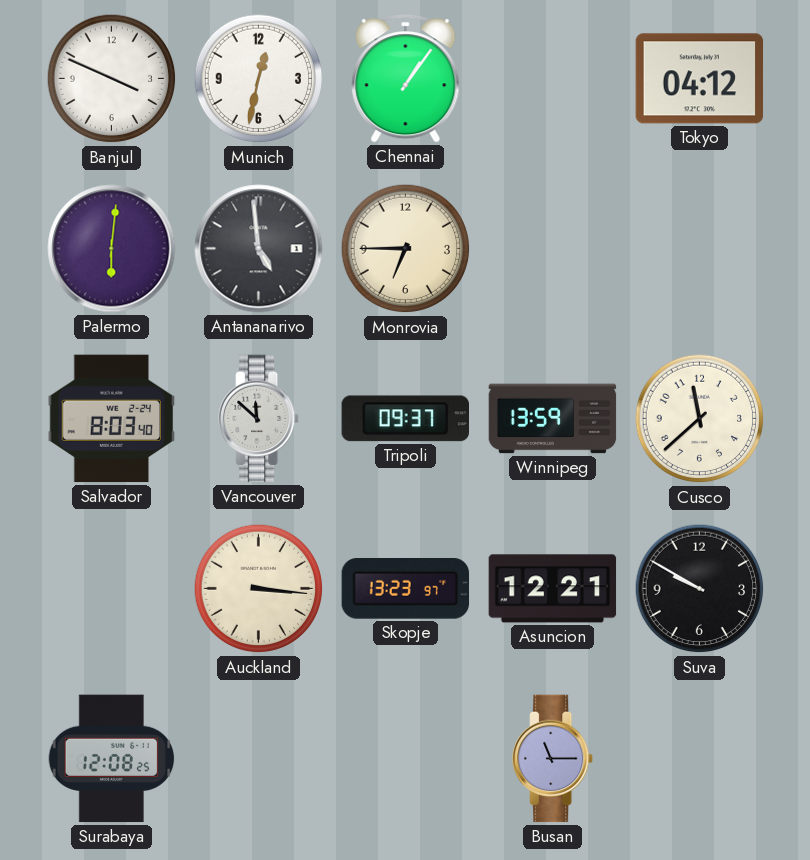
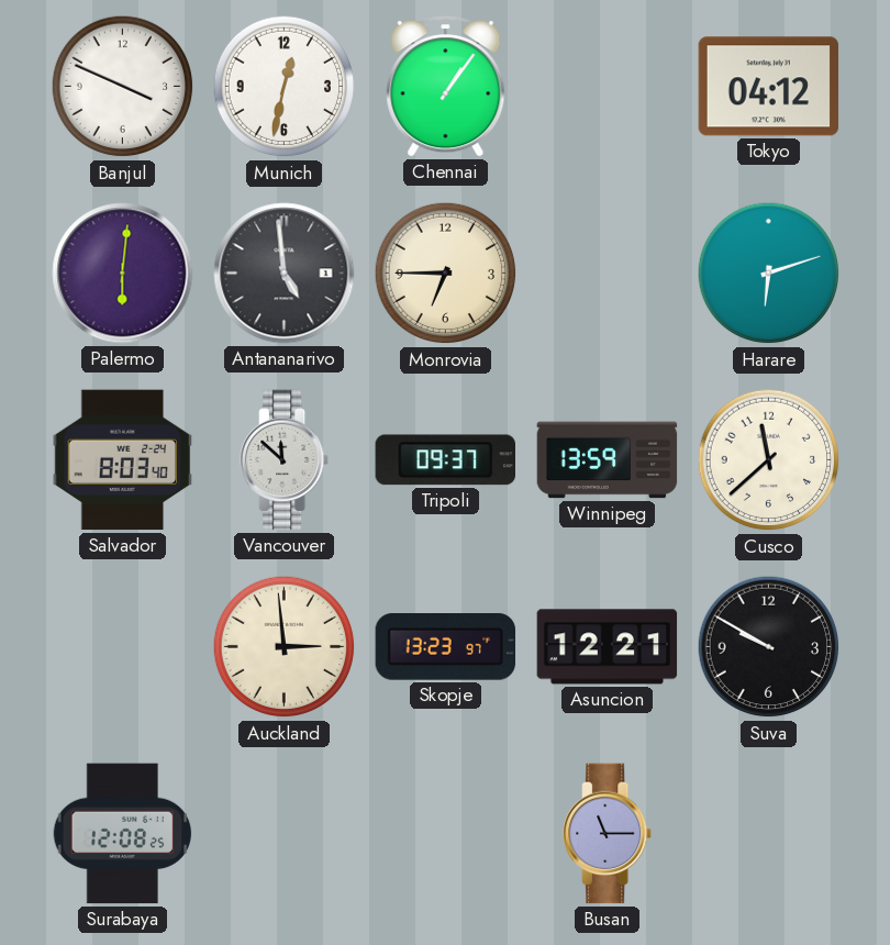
Harare: none -> 6:12 (769, 274)
Auckland: 3:16 -> 2:59 (285, 647)
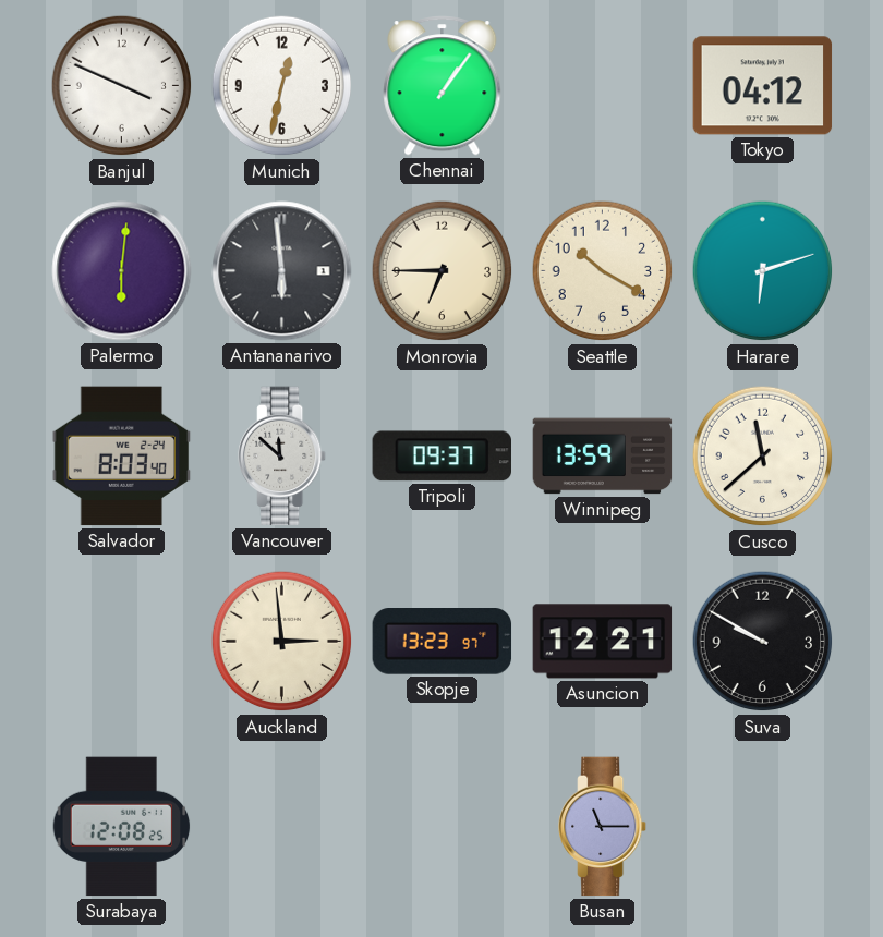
Antananarivo: 4:59 -> 5:59 (282, 271)
Seattle: none -> 10:20 (603, 271)
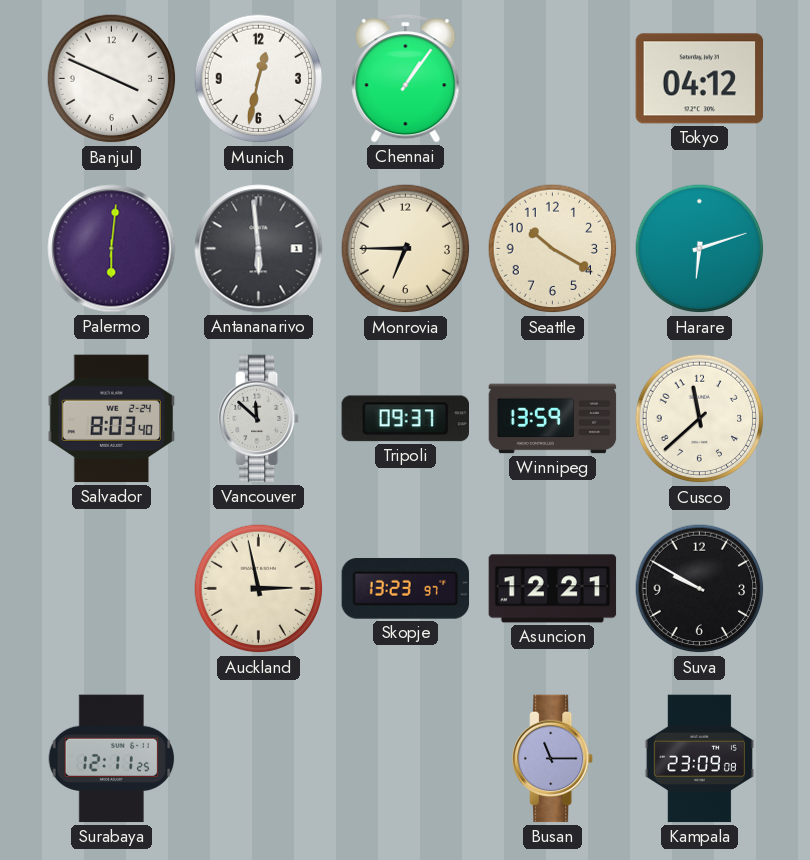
Auckland: 2:59 -> 2:58 (259, 589)
Surabaya: 12:08 -> 12:11 (112, 759)
Kampala: none -> 23:09 (699, 759)
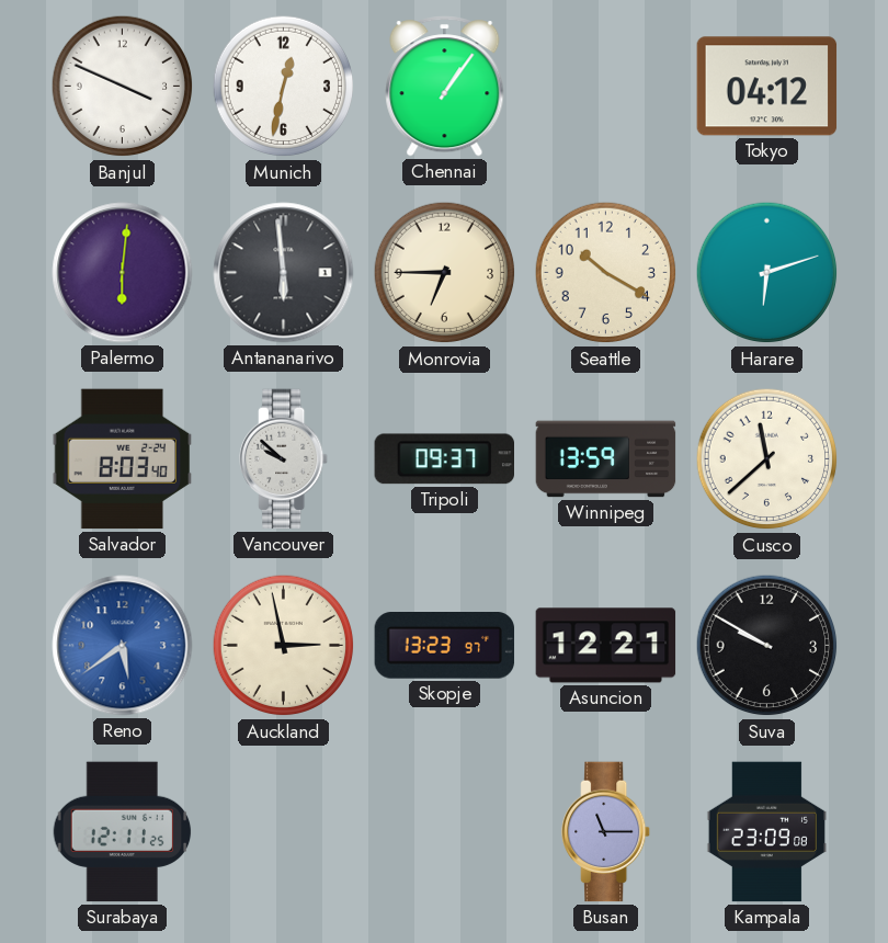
Vancouver: 11:52 -> 9:52 (285, 459)
Reno: none -> 5:39 (123, 646)
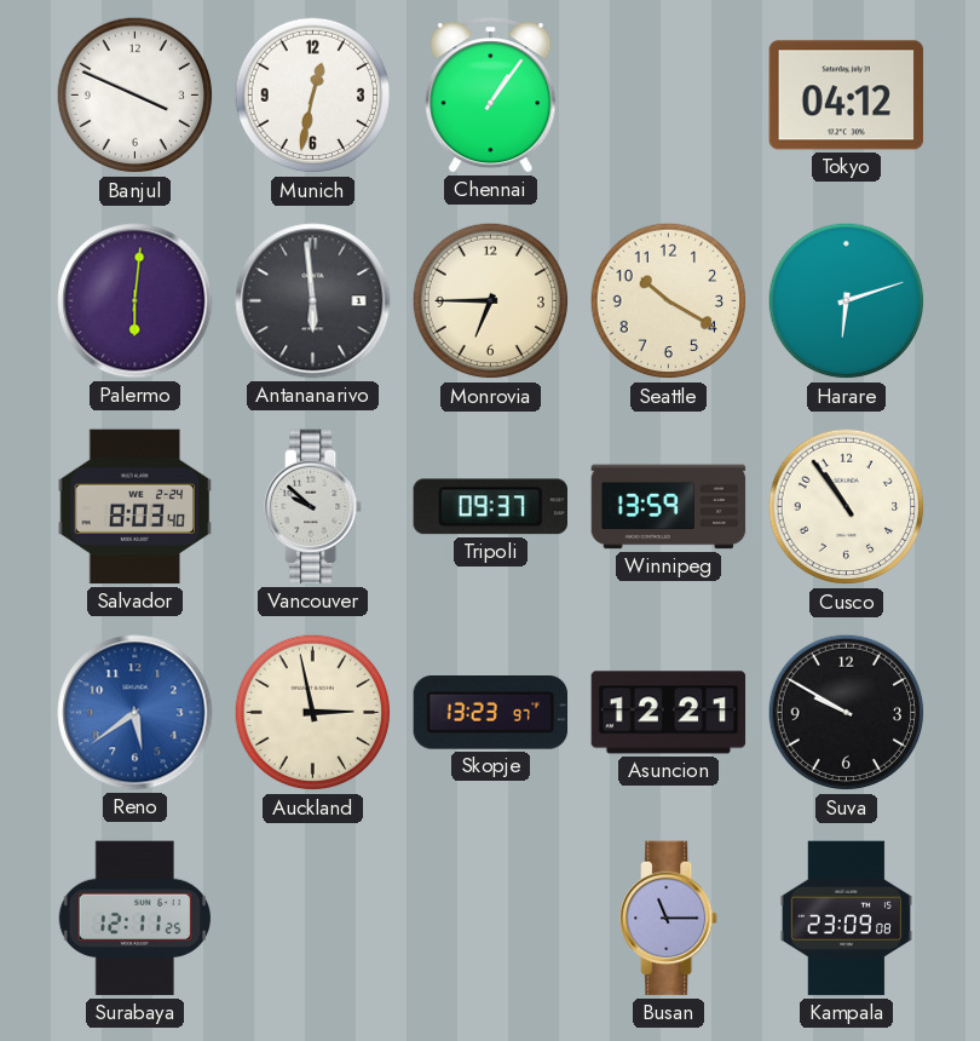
Cusco: 11:38 -> 10:54 (847, 507)
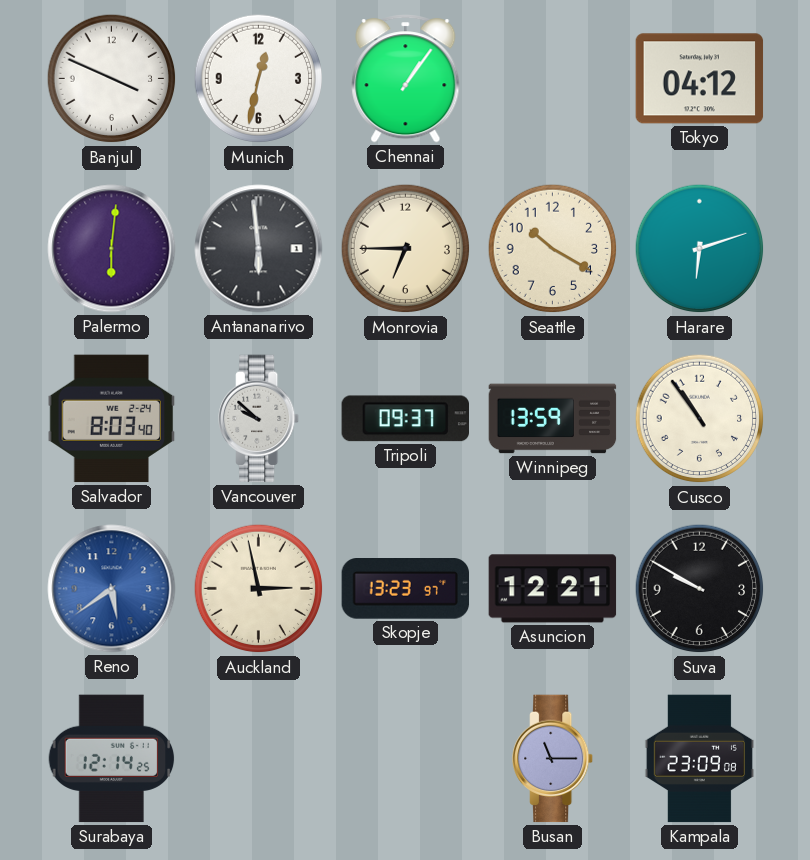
Surabaya: 12:11 -> 12:14 (112, 759)
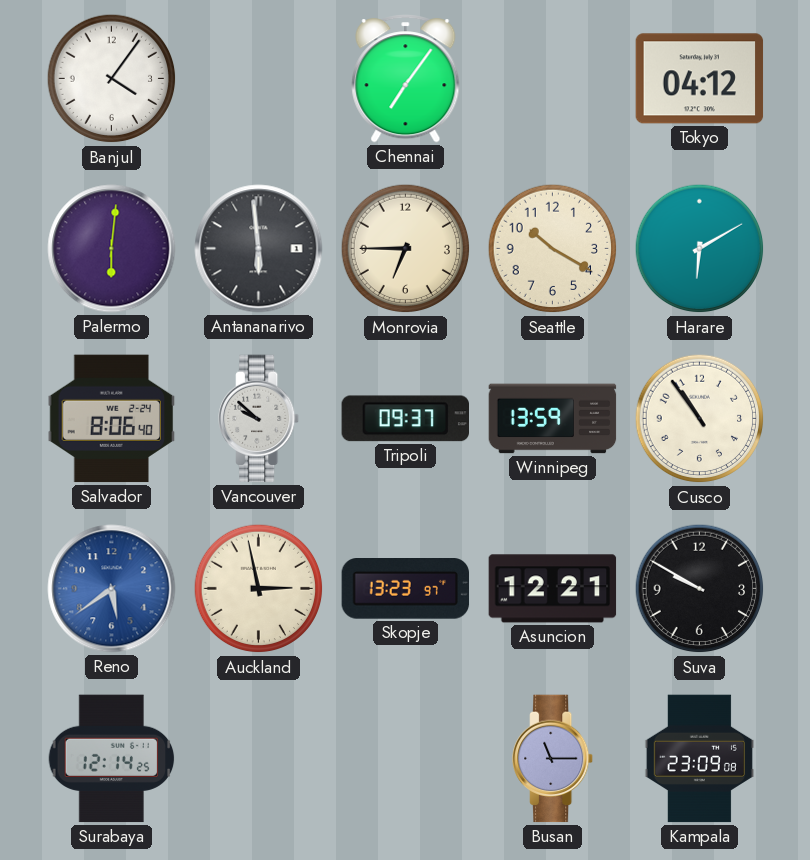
Banjul: 3:49 -> 4:06 (112, 79)
Munich: 12:32 -> none (259, 79)
Chennai: 1:06 -> 7:06 (406, 79)
Harare: 6:12 -> 6:10 (700, 249)
Salvador: 8:03 -> 8:06 (112, 419)
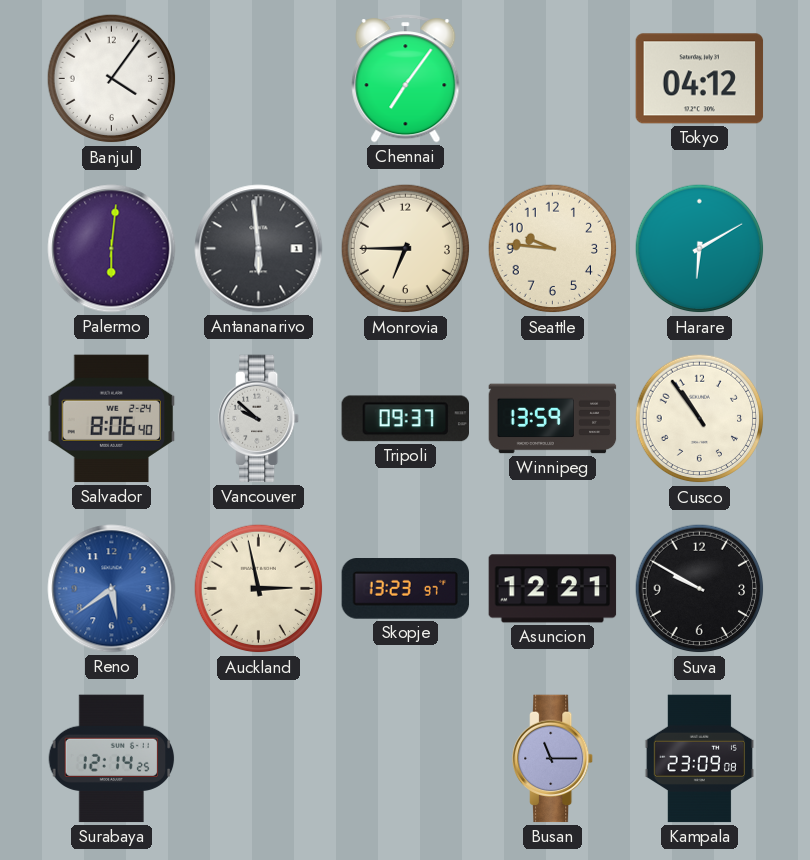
Seattle: 10:20 -> 9:46 (553, 249)
